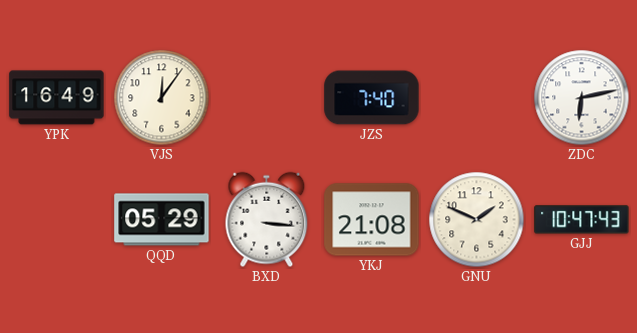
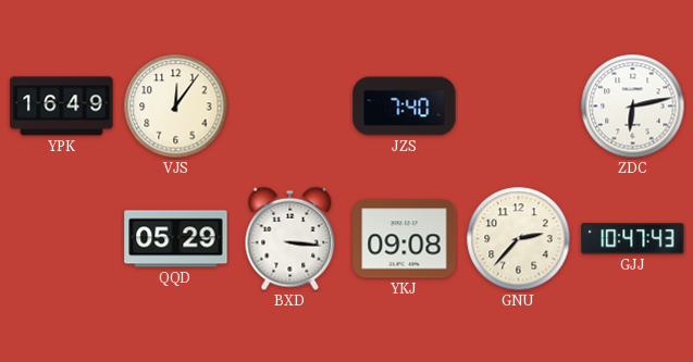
YKJ: 21:08 -> 09:08 (405, 239)
GNU: 1:49 -> 2:37 (519, 239)
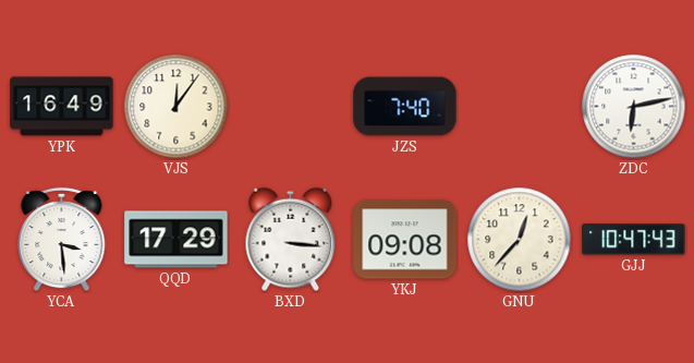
YCA: none -> 3:29 (62, 240)
QQD: 05:29 -> 17:29 (176, 240)
GNU: 2:37 -> 12:37 (520, 240)
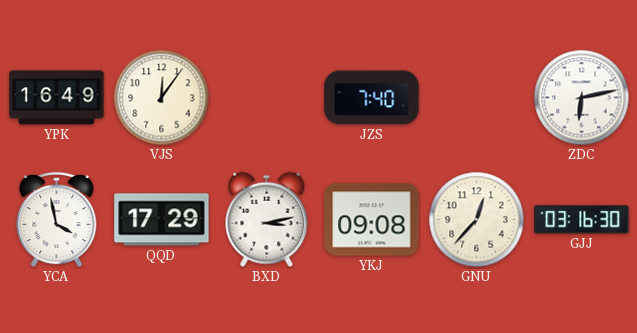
YCA: 3:29 -> 3:58 (57, 220)
BXD: 3:16 -> 3:13 (267, 220)
GJJ: 10:47 -> 03:16 (582, 220)
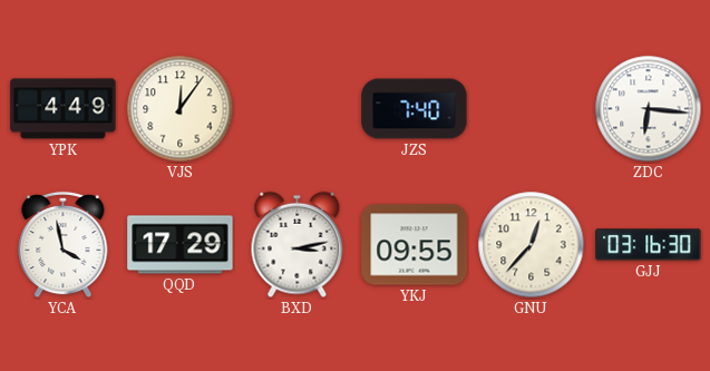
YPK: 16:49 -> 4:49 (64, 109)
ZDC: 6:13 -> 6:16 (649, 109)
YKJ: 09:08 -> 09:55 (415, 245)
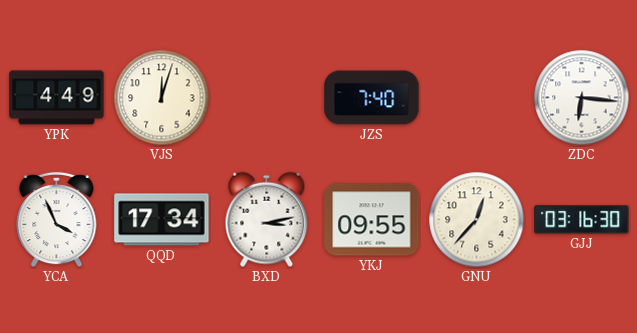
VJS: 12:06 -> 12:03 (162, 98)
YCA: 3:58 -> 3:56 (57, 220)
QQD: 17:29 -> 17:34 (162, 220)
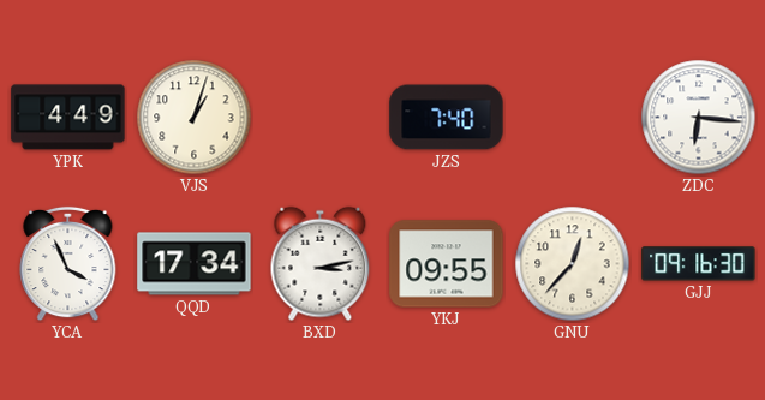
VJS: 12:03 -> 1:03 (195, 118)
GJJ: 03:16 -> 09:16 (699, 264)
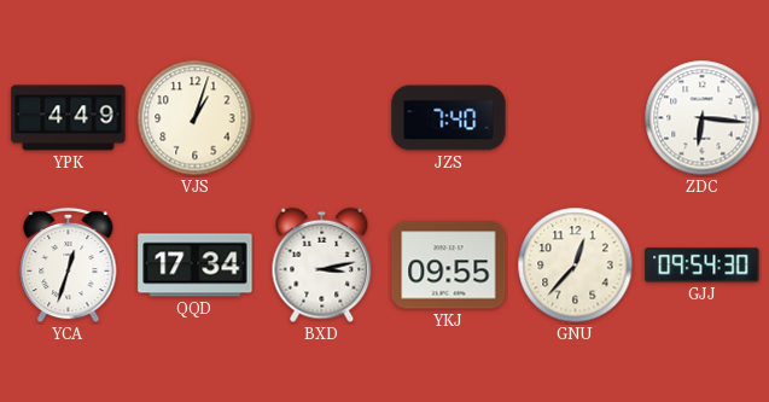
YCA: 3:56 -> 12:33 (69, 266)
GJJ: 09:16 -> 09:54 (703, 266)
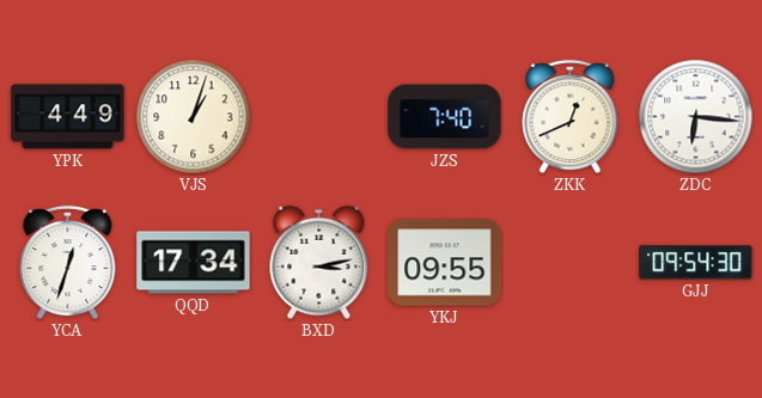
ZKK: none -> 12:41 (571, 117)
GNU: 12:37 -> none (576, 266)
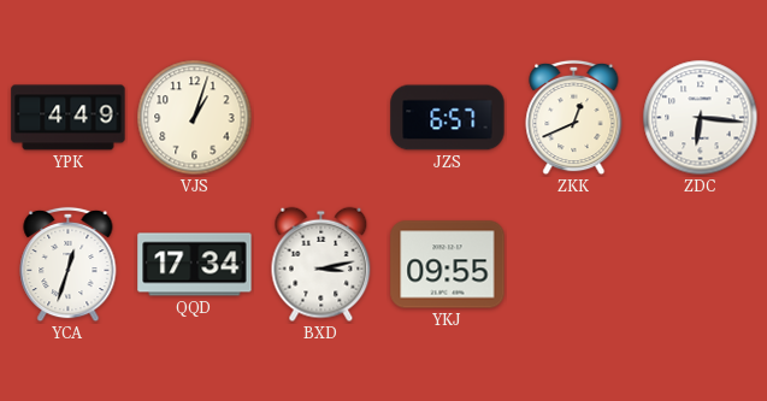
JZS: 7:40 -> 6:57 (448, 118)
GJJ: 09:54 -> none (696, 263)
